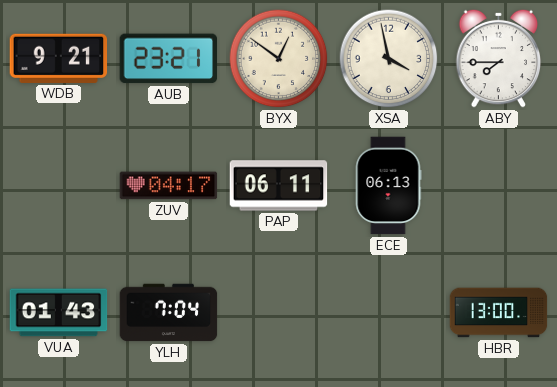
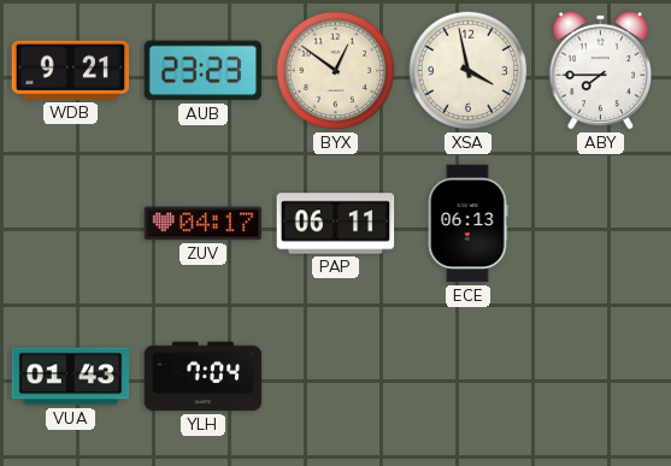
AUB: 23:21 -> 23:23 (204, 71)
HBR: 13:00 -> none (499, 313)
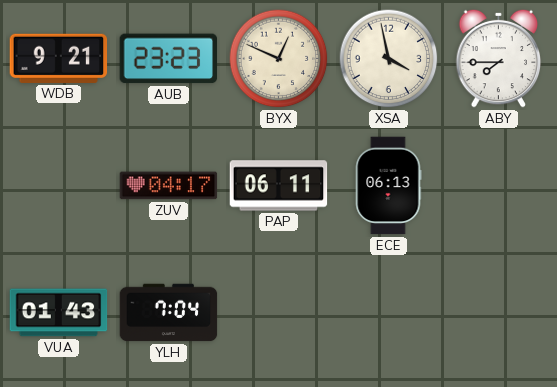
BYX: 12:51 -> 12:49 (279, 59)
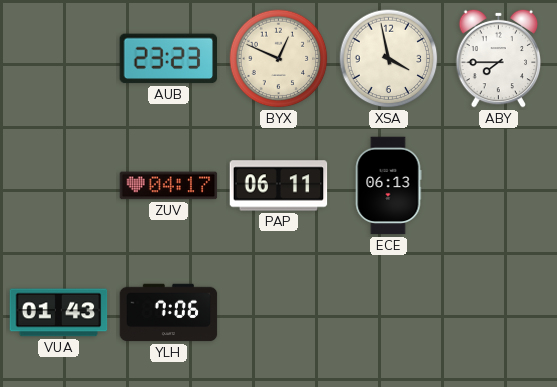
WDB: 9:21 -> none (59, 58)
YLH: 7:04 -> 7:06 (169, 313)
